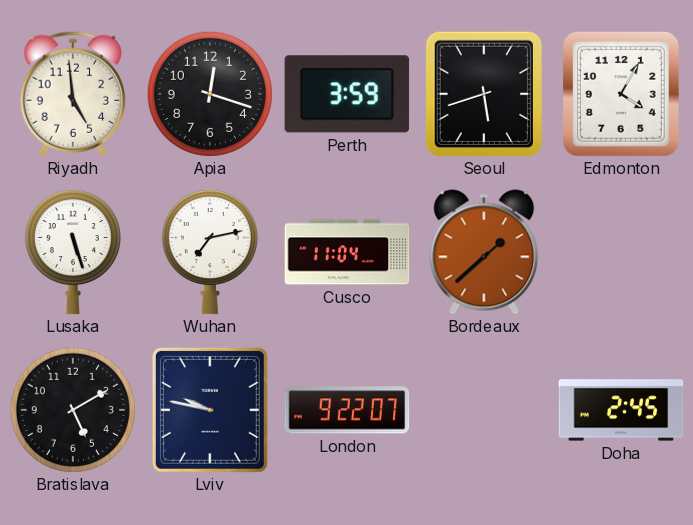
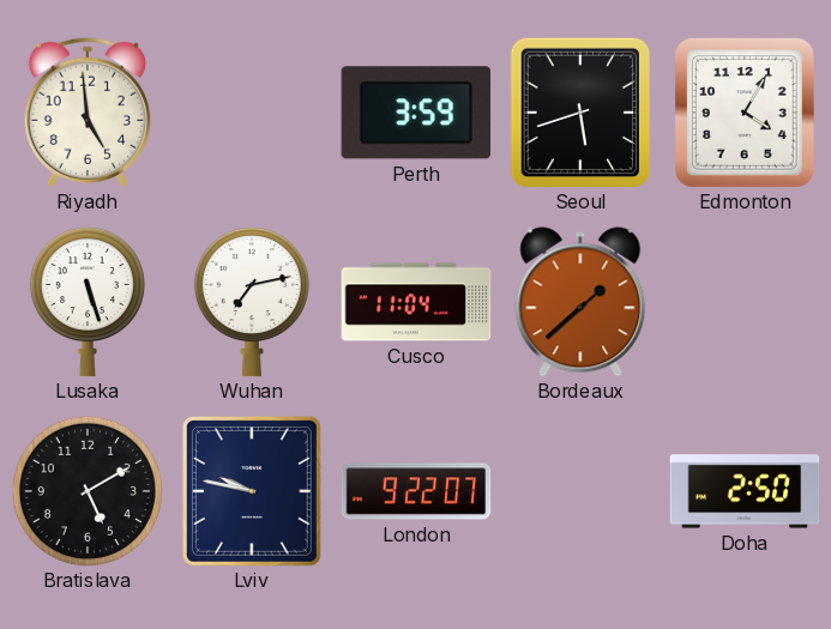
Apia: 12:18 -> none (210, 94)
Doha: 2:45 -> 2:50 (745, 491)
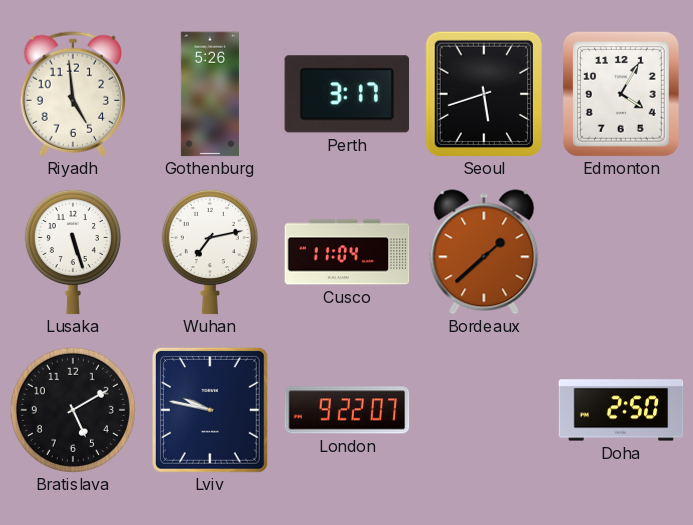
Gothenburg: none -> 5:26 (210, 94)
Perth: 3:59 -> 3:17 (347, 94)
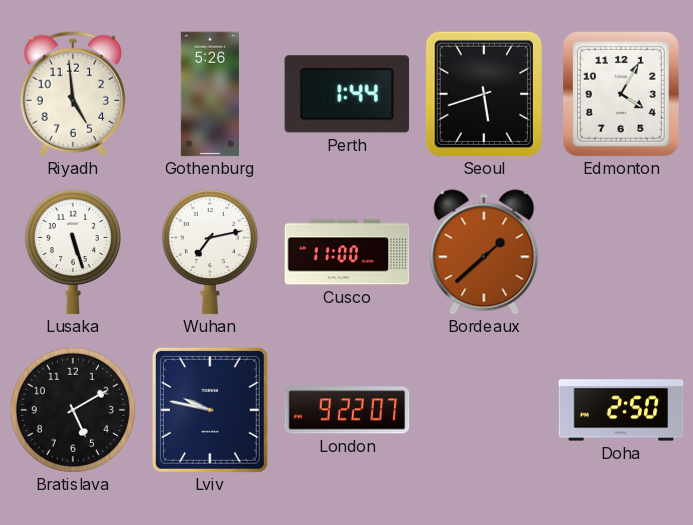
Perth: 3:17 -> 1:44 (347, 94)
Cusco: 11:04 -> 11:00 (347, 252)
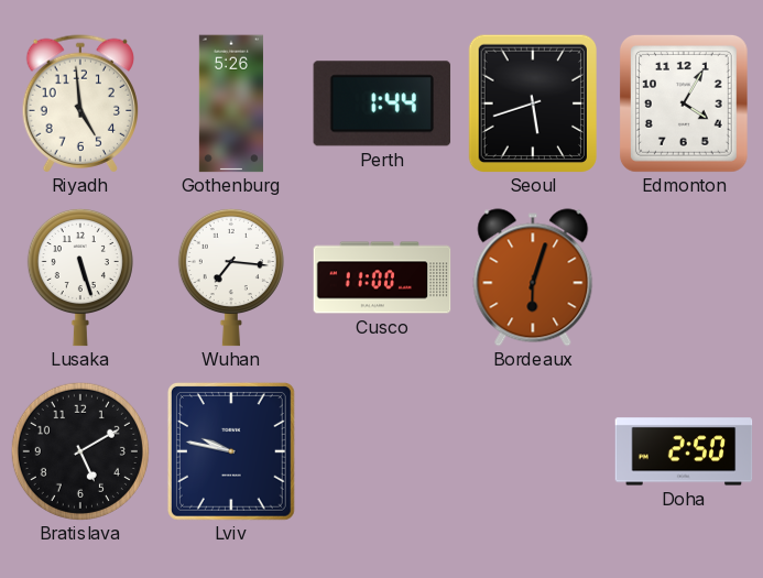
Wuhan: 7:13 -> 7:16 (231, 277)
Bordeaux: 1:38 -> 6:03 (533, 277)
London: 9:22 -> none (347, 410)
